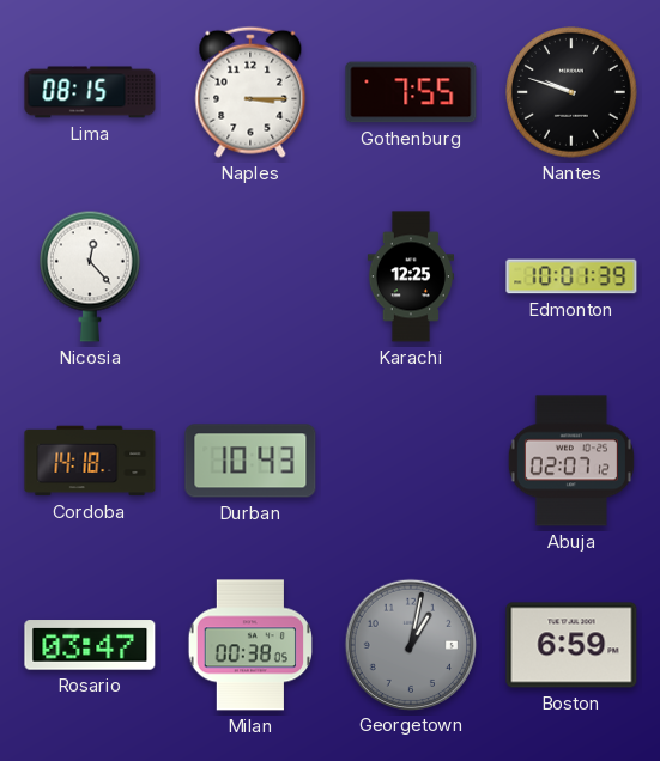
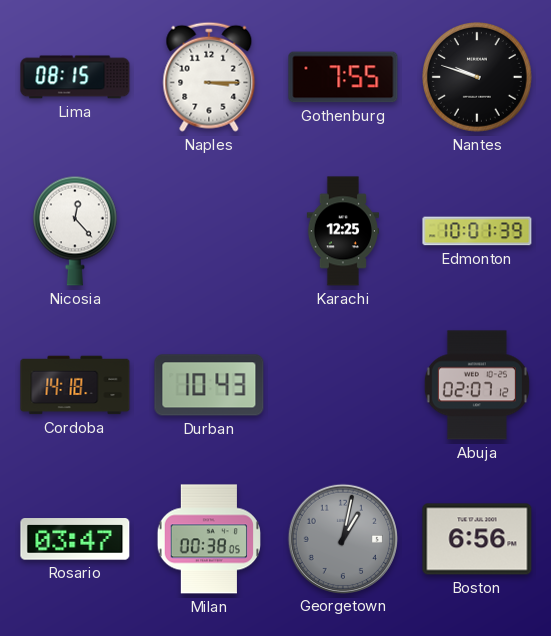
Boston: 6:59 -> 6:56 (477, 539)
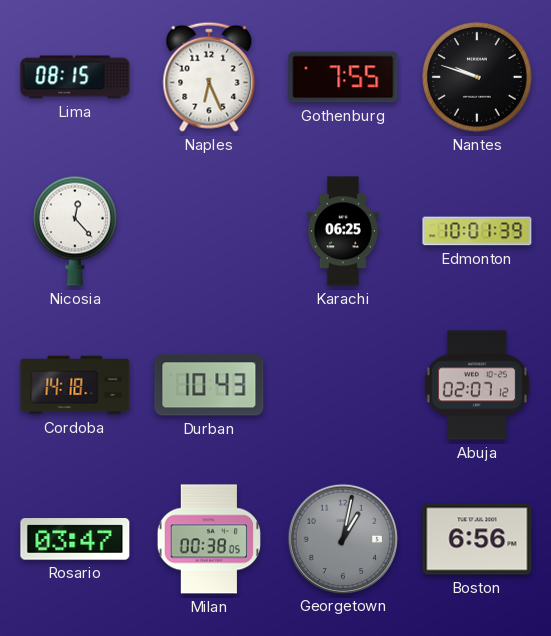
Naples: 3:15 -> 6:26 (209, 77)
Karachi: 12:25 -> 06:25 (342, 231)
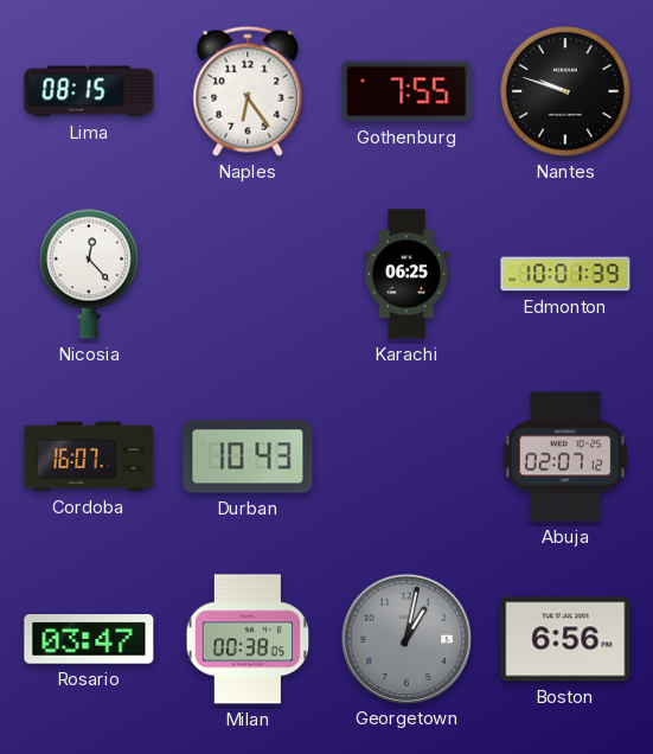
Naples: 6:26 -> 6:24 (248, 91)
Cordoba: 14:18 -> 16:07 (89, 456)
